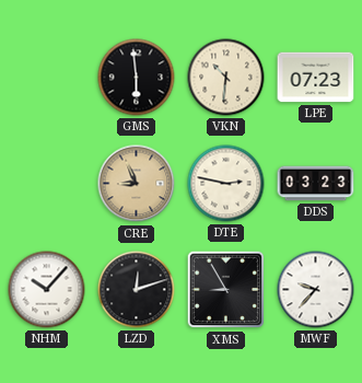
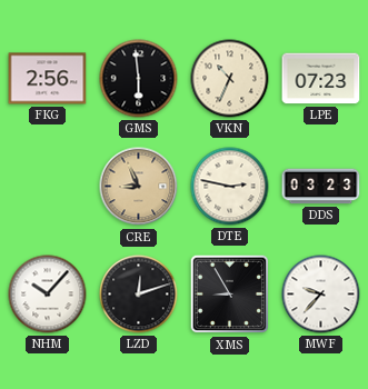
FKG: none -> 2:56 (48, 79)
VKN: 10:31 -> 10:34 (230, 79)
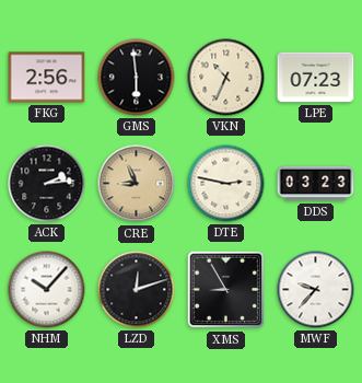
ACK: none -> 2:14 (47, 184)
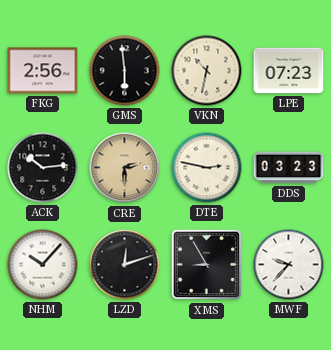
VKN: 10:34 -> 10:32 (207, 71)
ACK: 2:14 -> 10:14 (43, 168)
CRE: 8:56 -> 2:30 (125, 168)
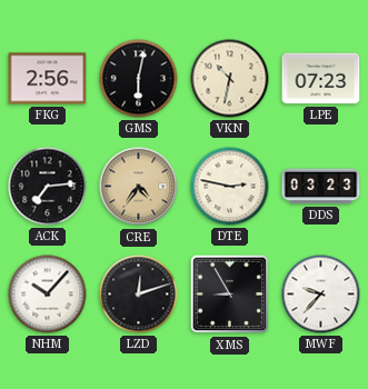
GMS: 5:59 -> 6:02 (139, 79)
ACK: 10:14 -> 7:14 (48, 187)
CRE: 2:30 -> 4:36 (139, 187)
